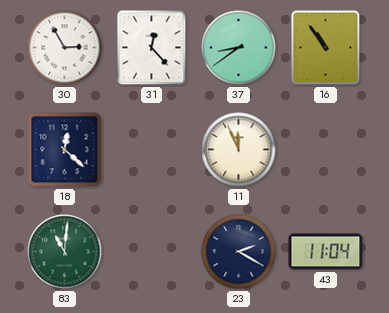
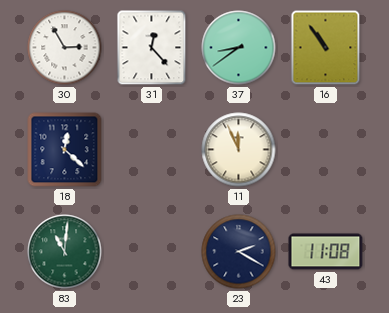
43: 11:04 -> 11:08 (326, 252)
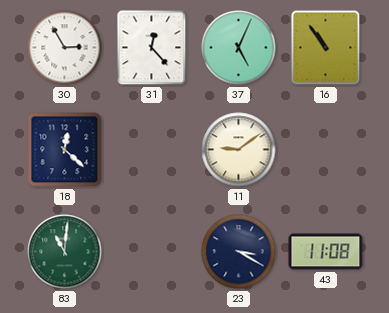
37: 8:39 -> 5:04 (239, 48)
11: 11:56 -> 9:09 (239, 150)
23: 2:20 -> 3:20 (239, 252)
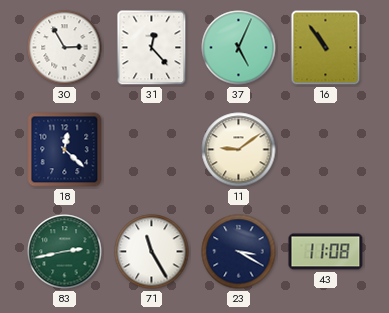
83: 11:01 -> 2:43 (65, 252)
71: none -> 11:25 (152, 252)
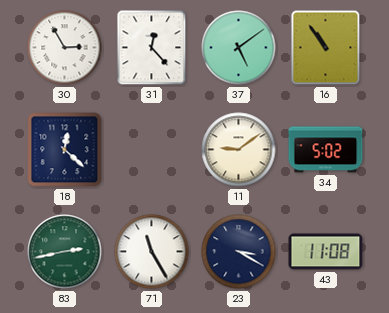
37: 5:04 -> 5:09 (239, 48)
34: none -> 5:02 (326, 150)
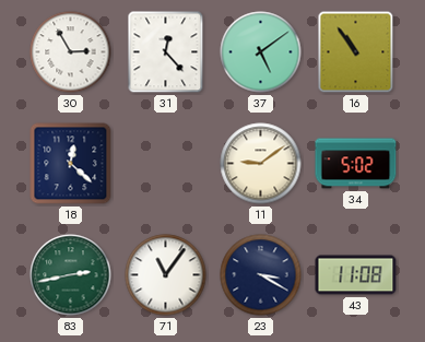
71: 11:25 -> 11:06 (166, 275)
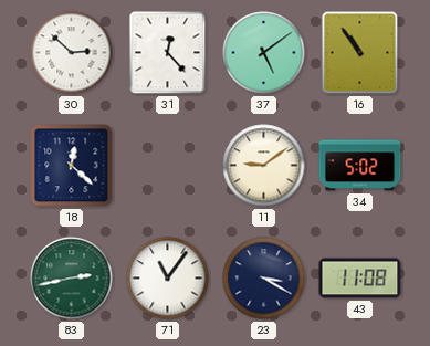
30: 2:55 -> 2:52 (72, 53)
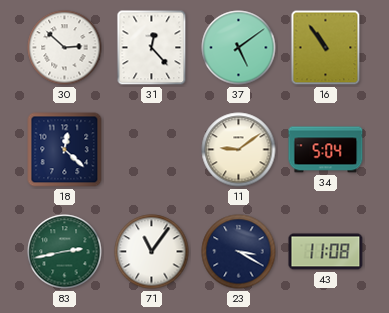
34: 5:02 -> 5:04 (326, 150)
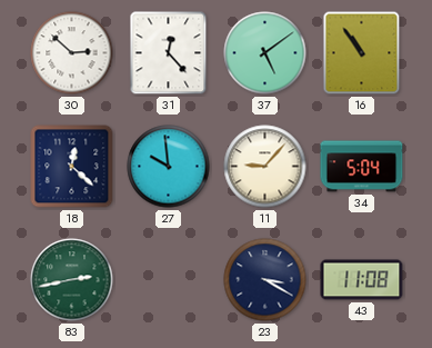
27: none -> 9:59 (169, 167)
11: 9:09 -> 9:07 (265, 167)
71: 11:06 -> none (152, 252)
